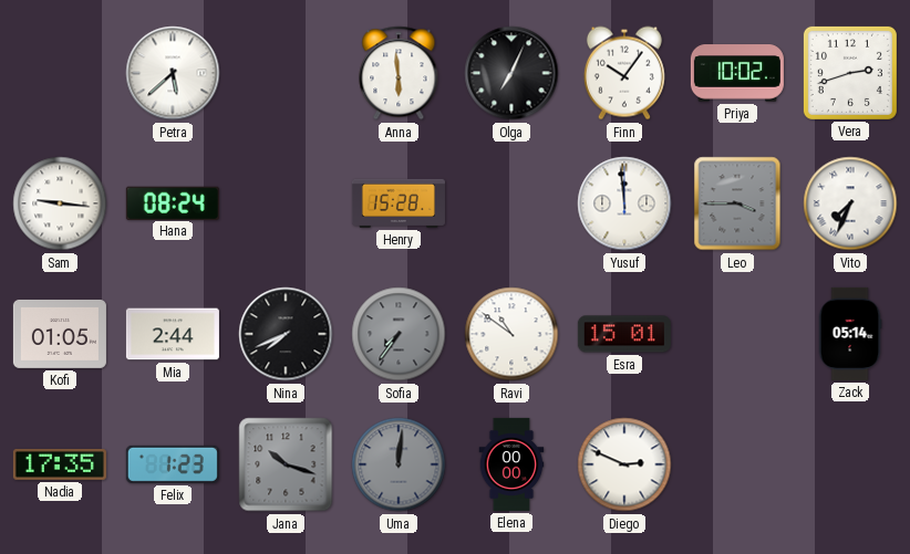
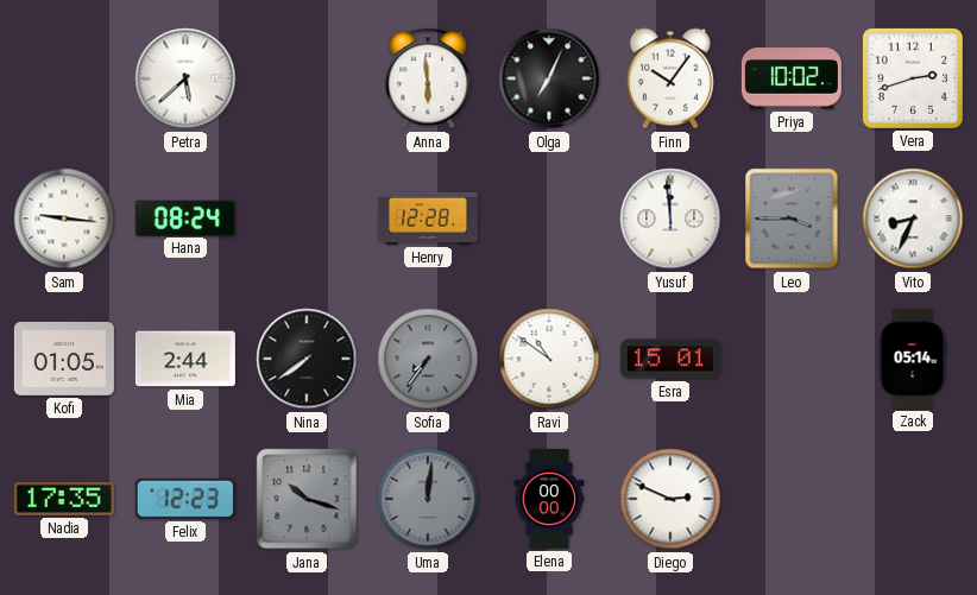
Henry: 15:28 -> 12:28 (428, 219)
Vito: 7:34 -> 8:34 (913, 219)
Nina: 7:41 -> 7:39 (307, 359)
Felix: 1:23 -> 12:23 (185, 499)
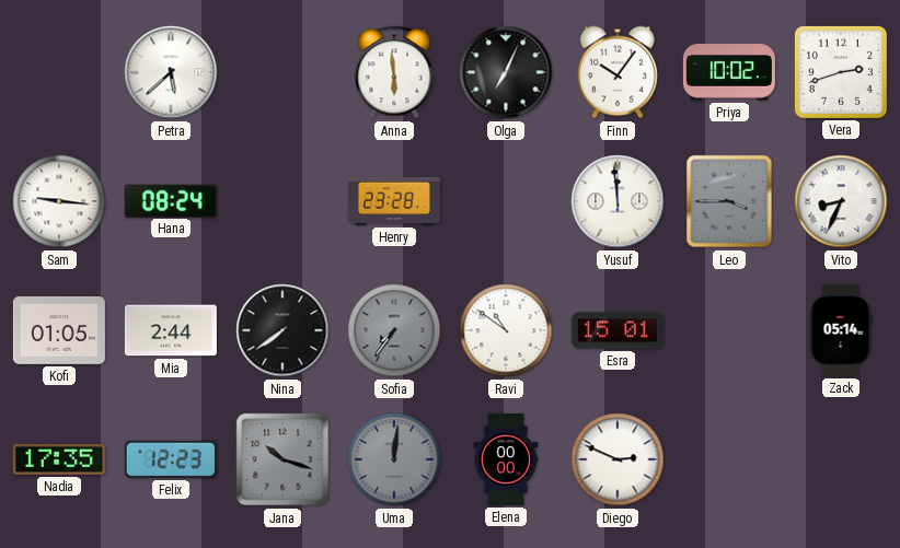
Henry: 12:28 -> 23:28 (394, 201)
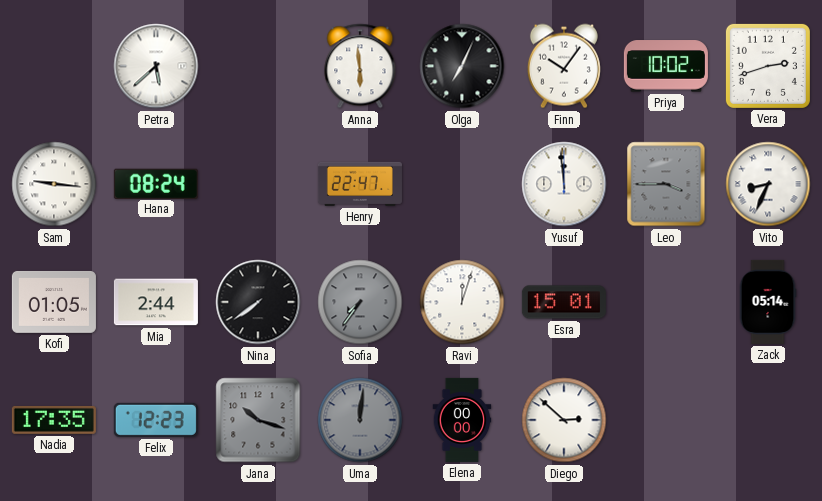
Henry: 23:28 -> 22:47 (360, 184)
Ravi: 10:51 -> 12:03 (462, 302)
Diego: 2:49 -> 2:52 (564, 420)
